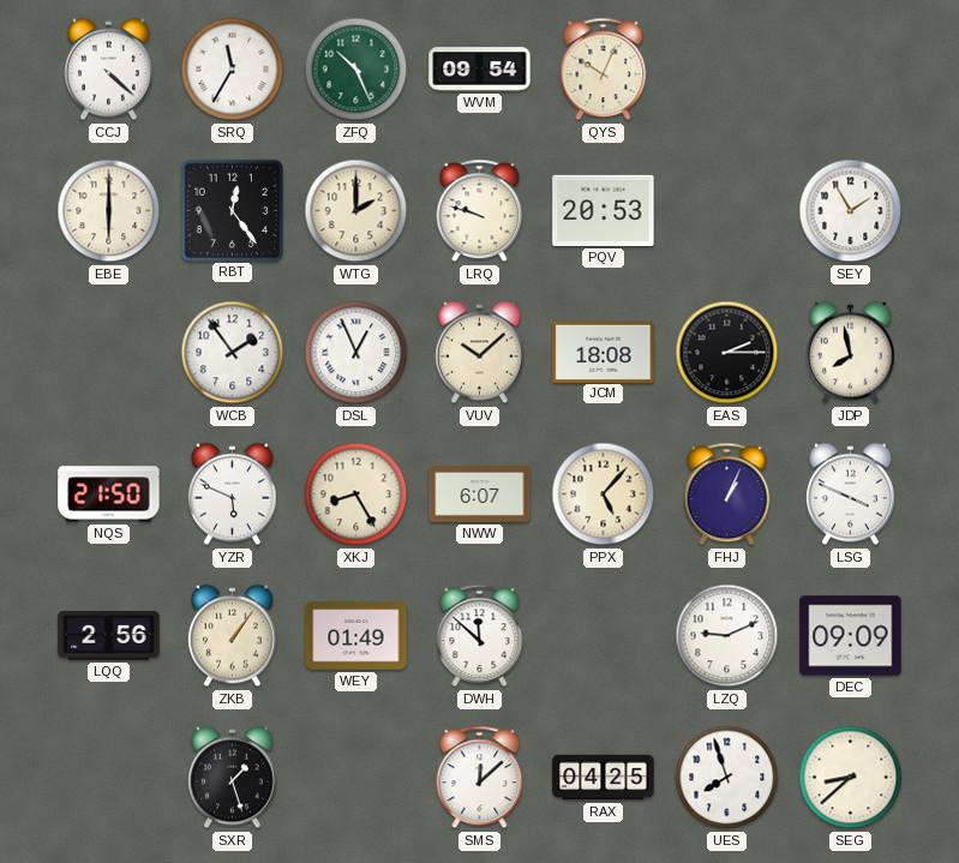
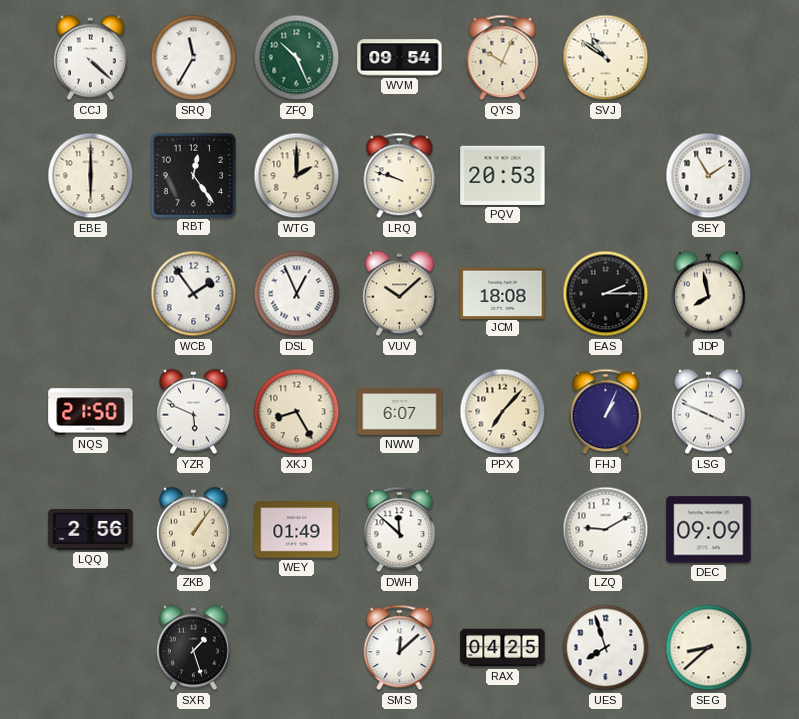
SVJ: none -> 10:51 (606, 58)
PPX: 5:07 -> 7:07 (503, 412)
LZQ: 9:11 -> 9:10 (606, 530)
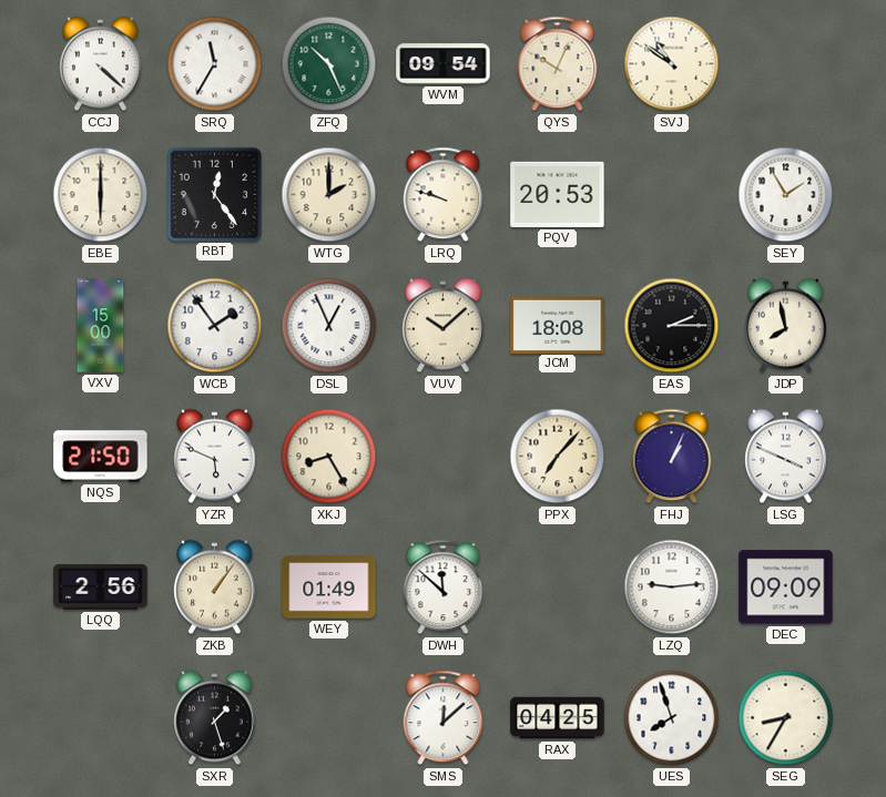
VXV: none -> 15:00 (101, 326)
NWW: 6:07 -> none (400, 412)
LZQ: 9:10 -> 9:14 (672, 587)
SEG: 8:38 -> 8:35 (786, 718)
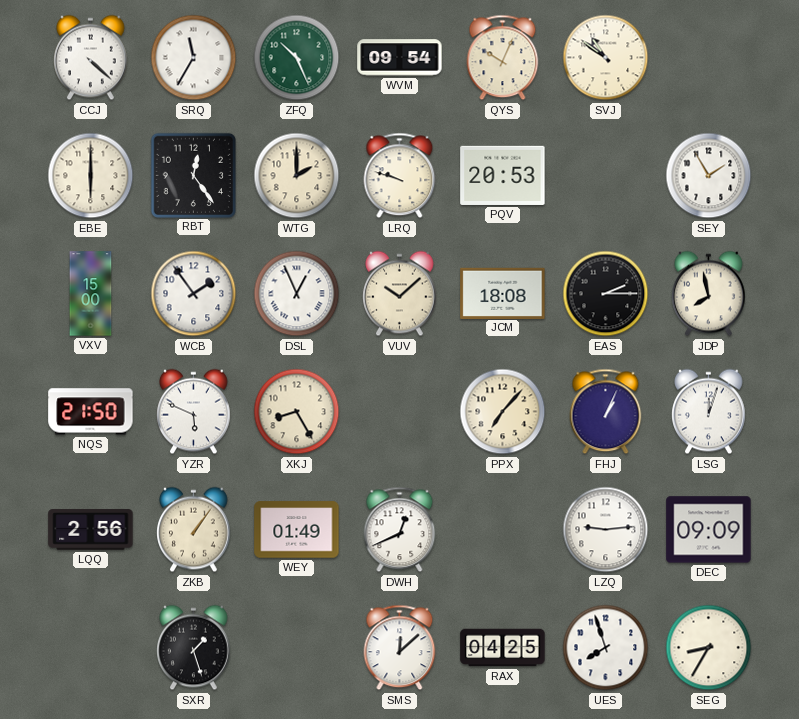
LSG: 3:49 -> 12:03 (709, 412)
DWH: 11:52 -> 12:41 (400, 530)
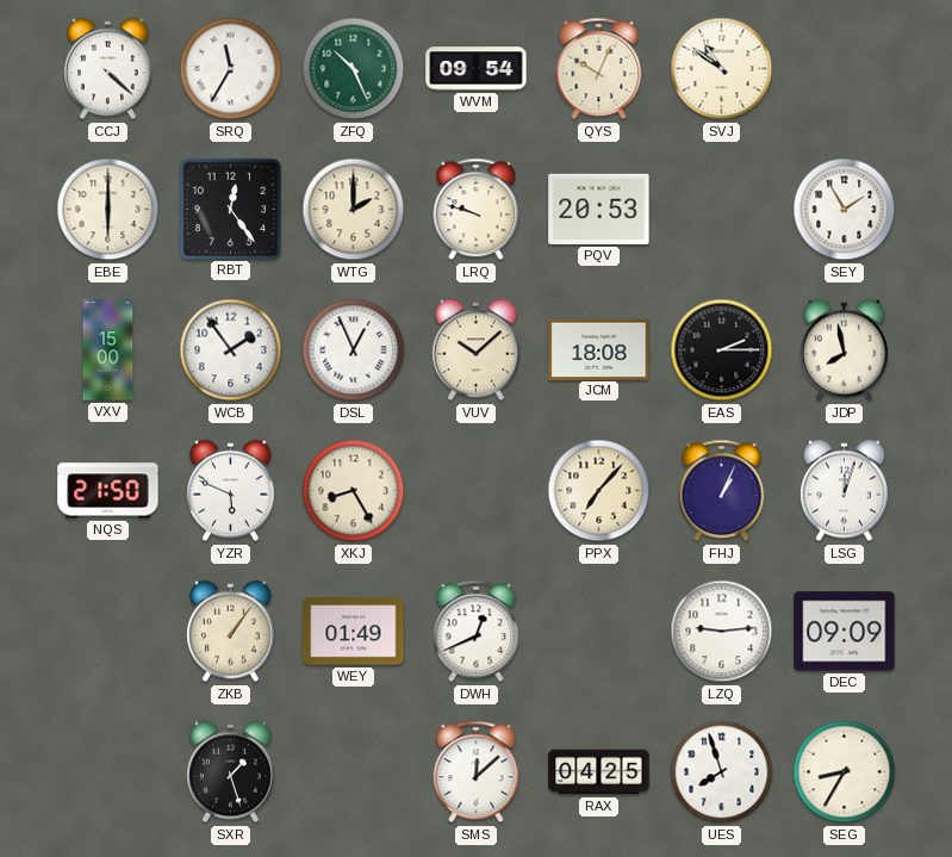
LQQ: 2:56 -> none (91, 530)
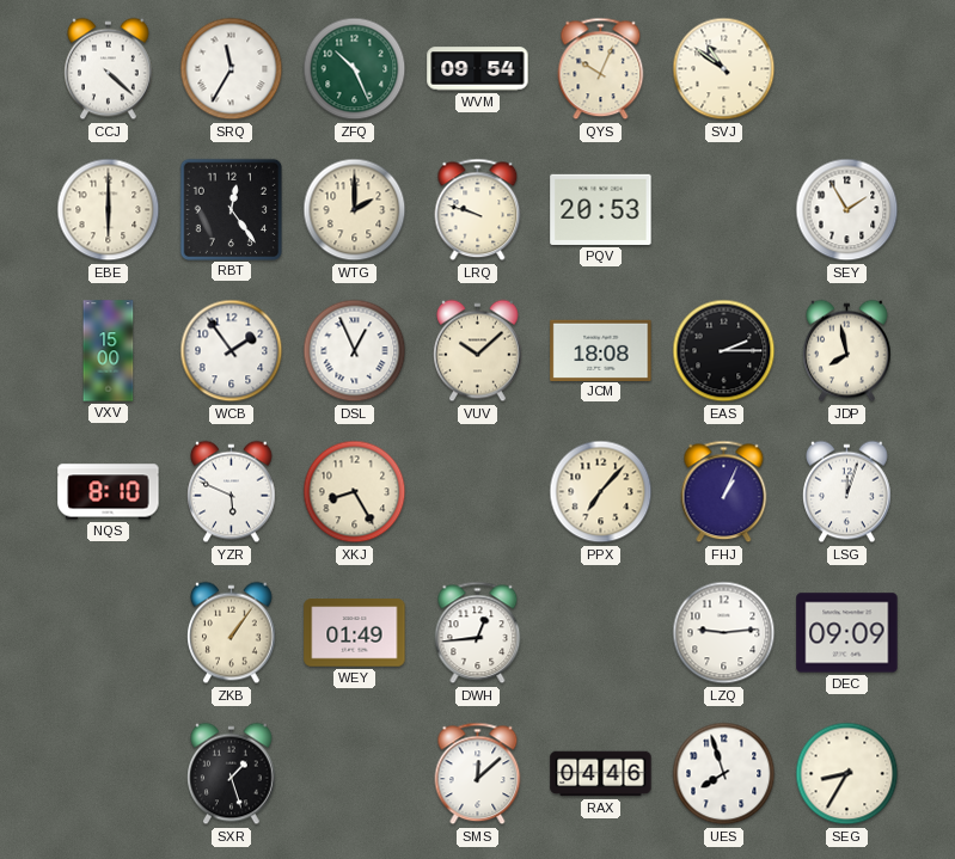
NQS: 21:50 -> 8:10 (109, 492)
DWH: 12:41 -> 12:44 (478, 633)
RAX: 04:25 -> 04:46 (601, 774)
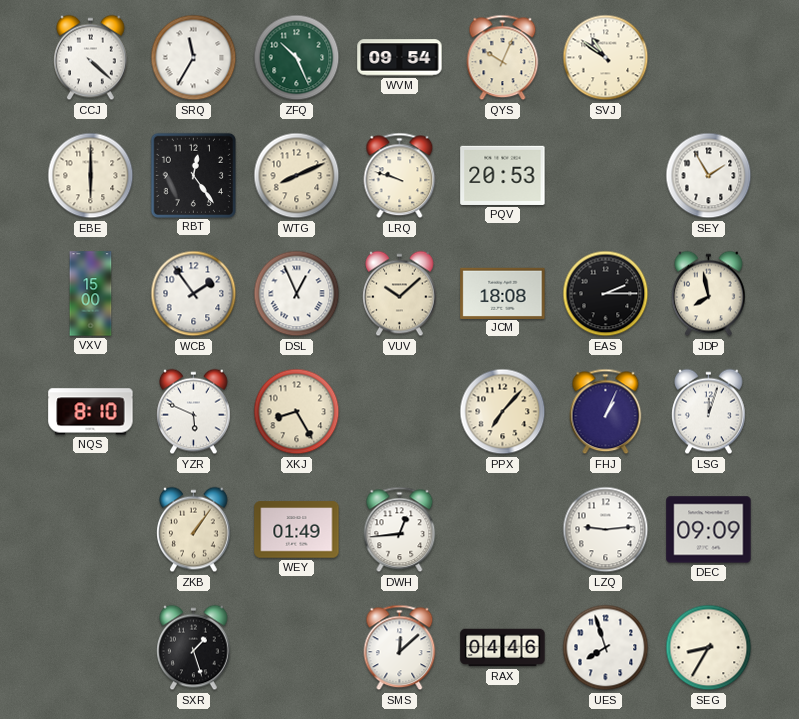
WTG: 2:00 -> 8:11 (297, 176)
